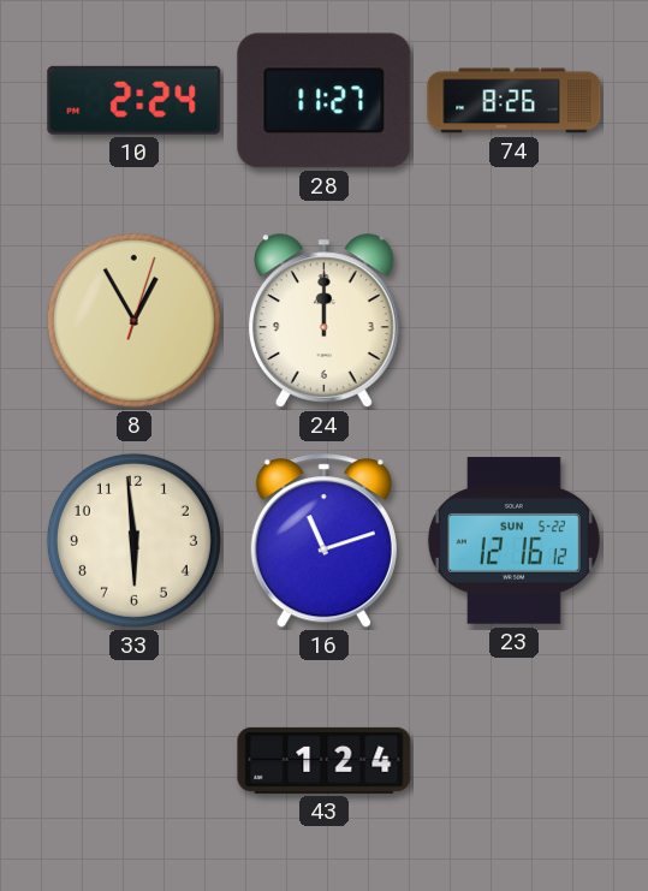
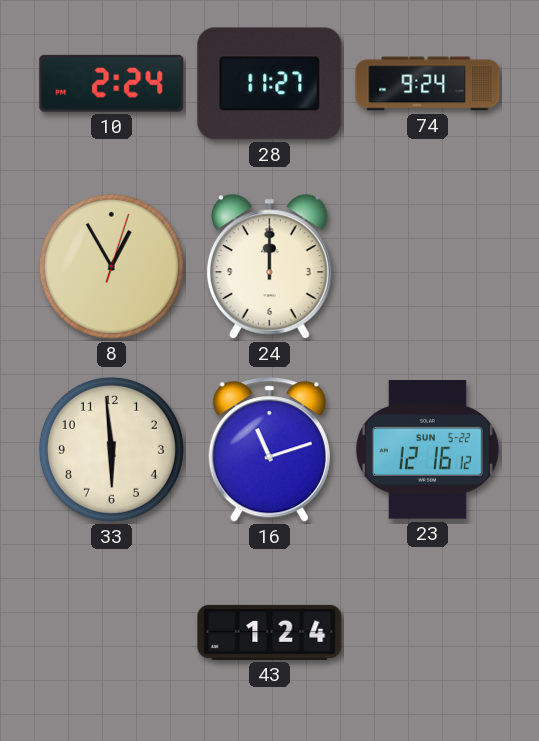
74: 8:26 -> 9:24 (428, 84)
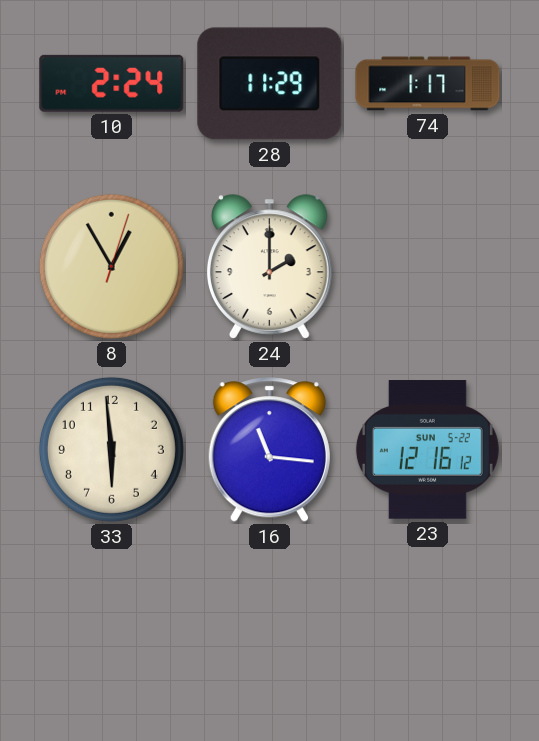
28: 11:27 -> 11:29 (270, 84)
74: 9:24 -> 1:17 (428, 84)
24: 12:00 -> 2:00 (269, 267)
16: 11:12 -> 11:16 (269, 450)
43: 1:24 -> none (270, 632)
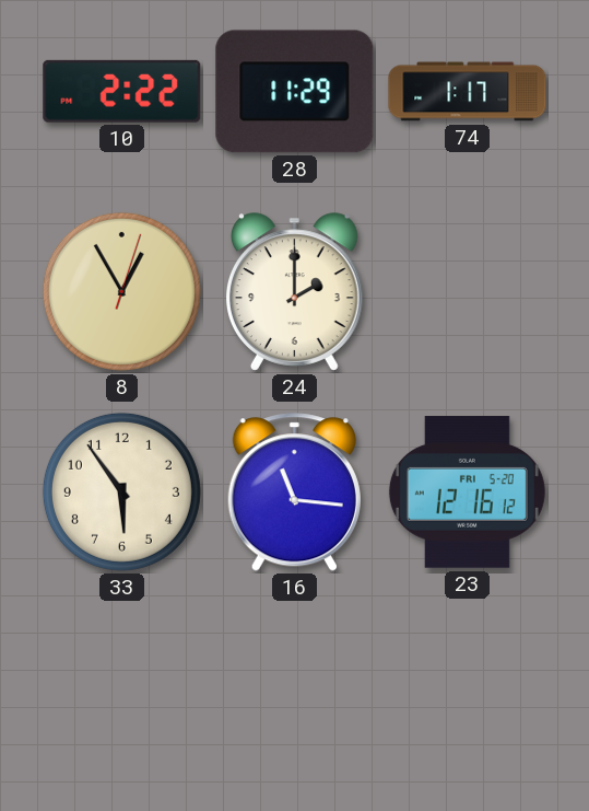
10: 2:24 -> 2:22 (122, 91)
33: 5:59 -> 5:54 (121, 491)
23 date: SUN 5-22 -> FRI 5-20 (467, 493)
